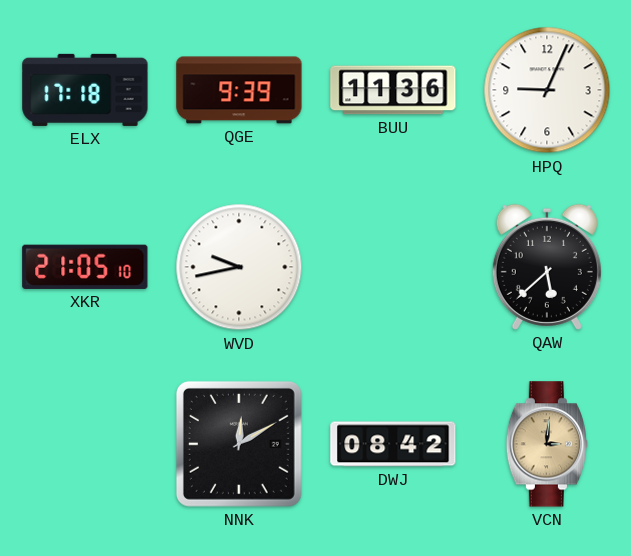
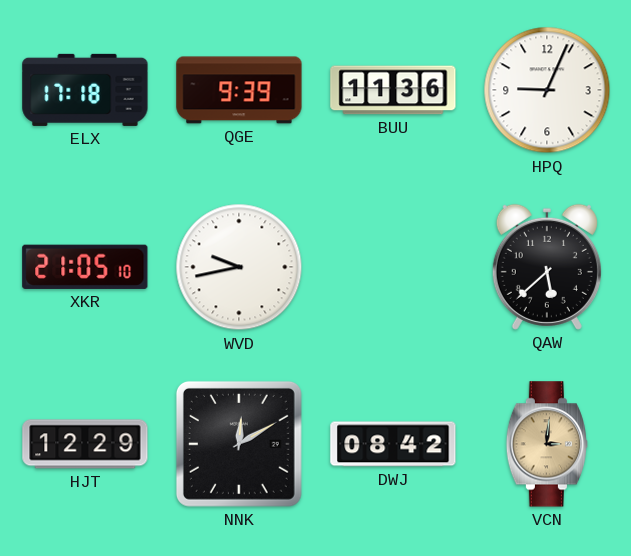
HJT: none -> 12:29 (85, 444)
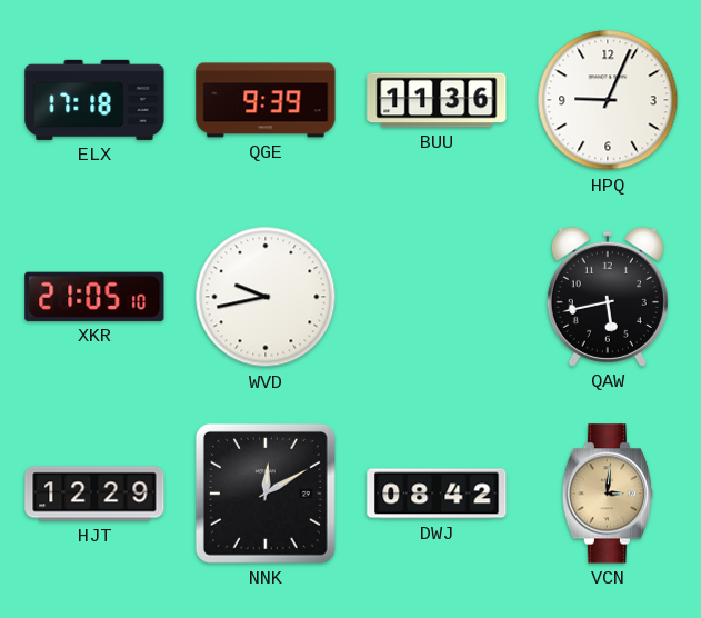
QAW: 5:38 -> 5:43 (608, 297)
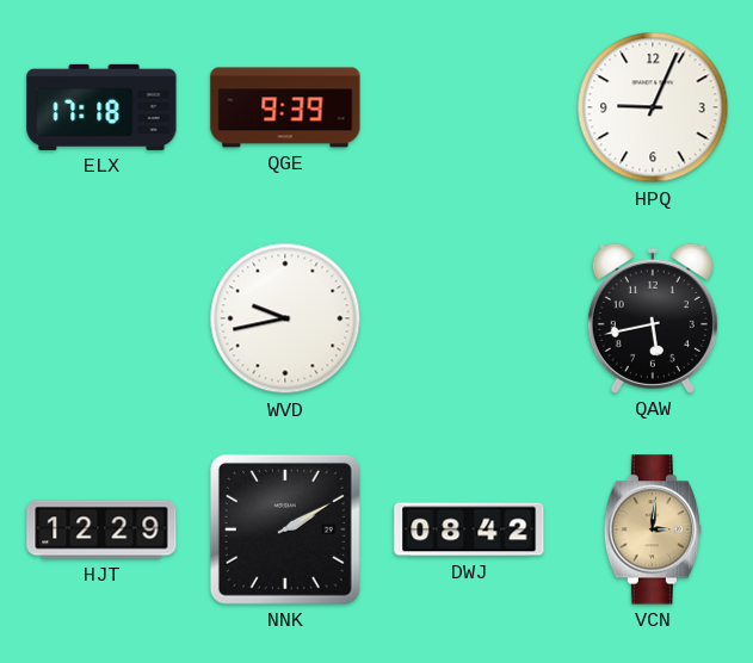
BUU: 11:36 -> none (437, 100)
XKR: 21:05 -> none (94, 297)
NNK: 12:10 -> 2:10 (285, 529)
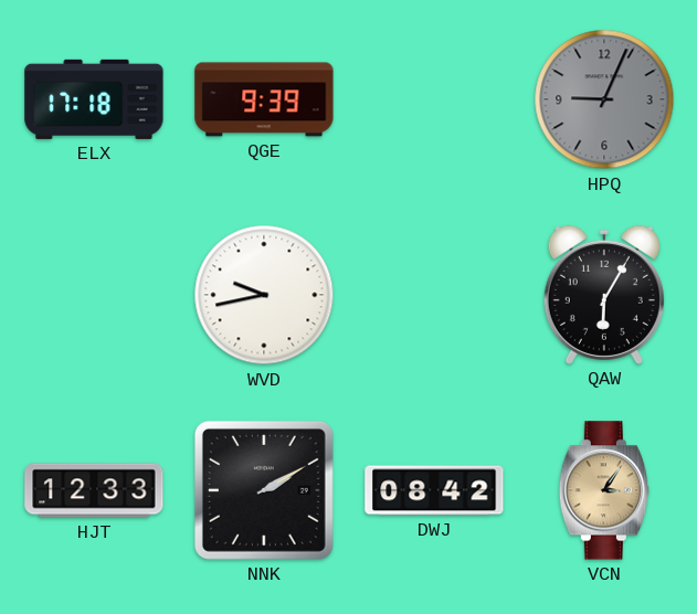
HPQ dial: white -> grey (604, 99)
QAW: 5:43 -> 6:05 (604, 295)
HJT: 12:29 -> 12:33 (94, 490)
VCN: 3:01 -> 3:06 (603, 490)
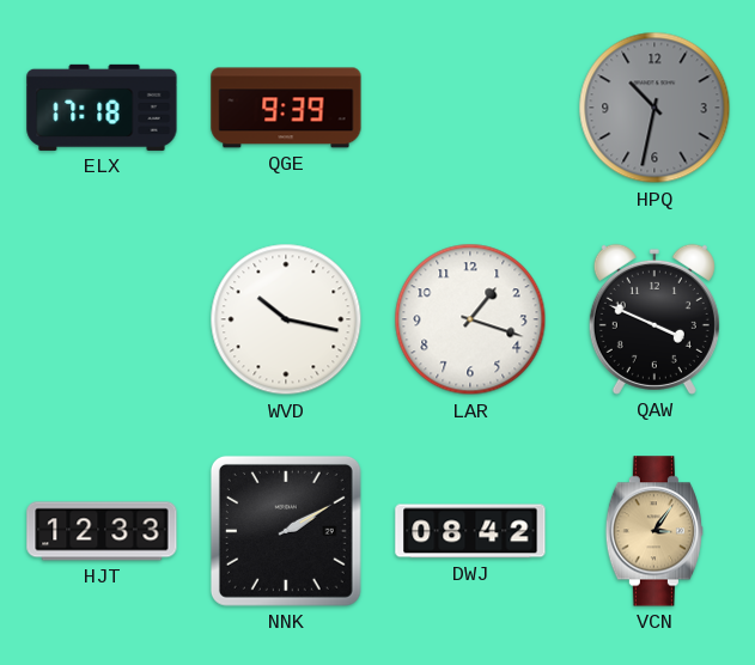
HPQ: 9:04 -> 10:32 (654, 108)
WVD: 9:43 -> 10:17 (286, 319)
LAR: none -> 1:18 (470, 319)
QAW: 6:05 -> 3:49 (654, 319)
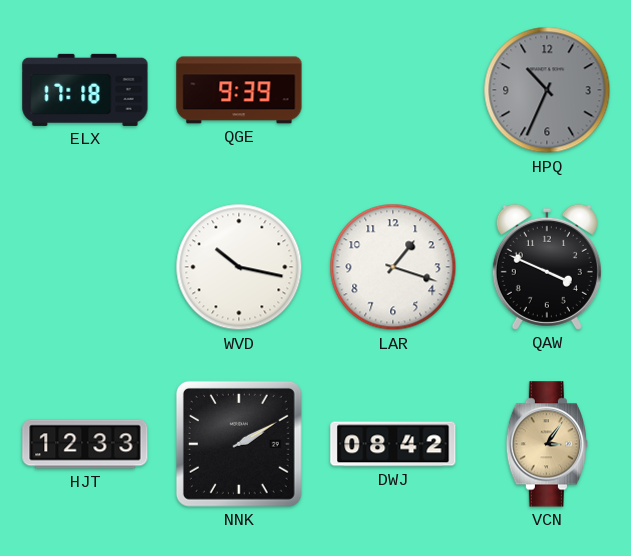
HPQ: 10:32 -> 10:34 (547, 90)
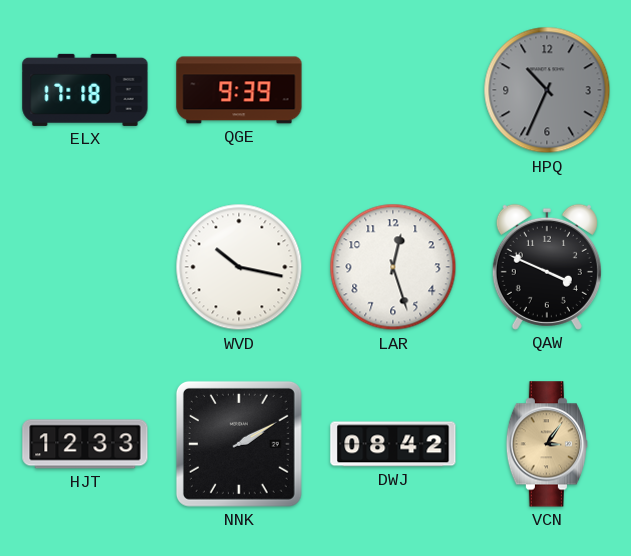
LAR: 1:18 -> 12:27 (393, 267)
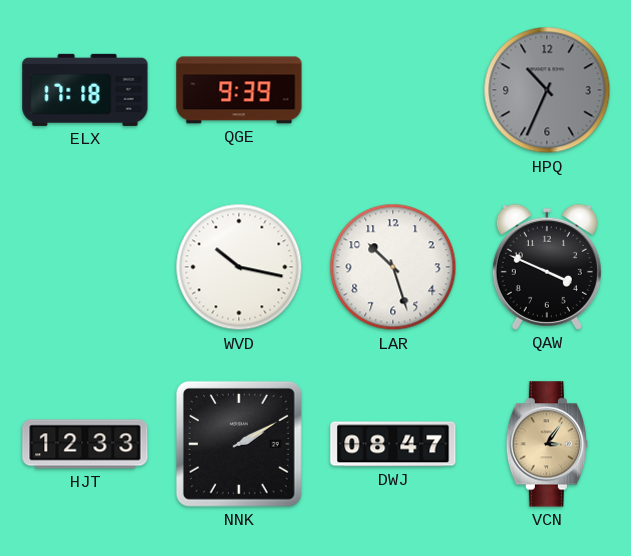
LAR: 12:27 -> 10:27 (393, 267)
DWJ: 08:42 -> 08:47 (393, 444)
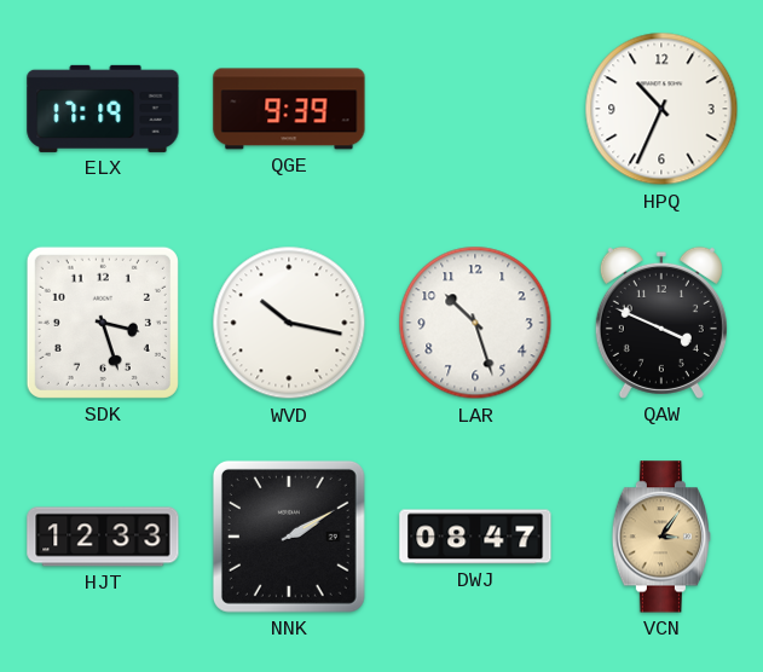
ELX: 17:18 -> 17:19 (103, 109)
HPQ dial: grey -> white (661, 109)
SDK: none -> 3:27 (103, 323)
